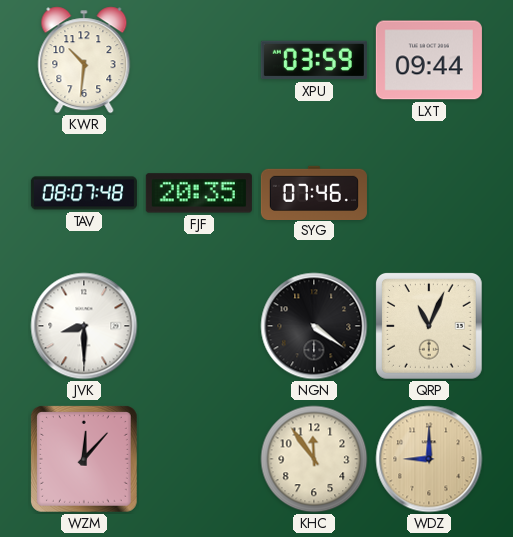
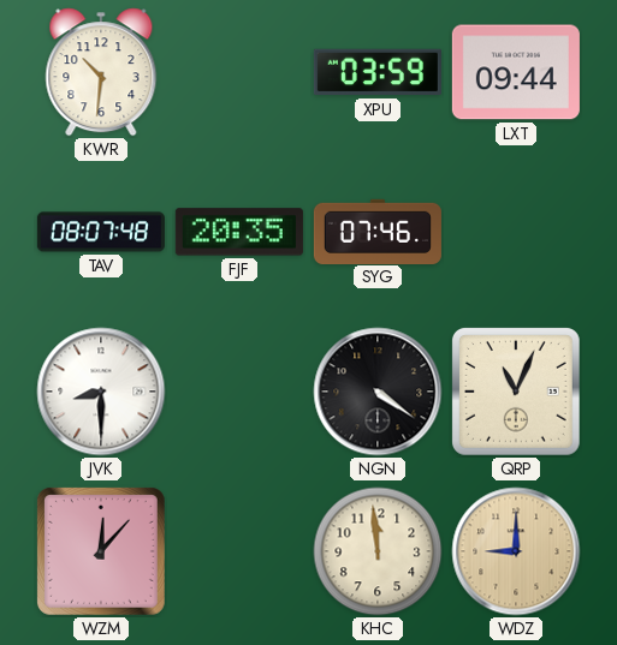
KHC: 11:54 -> 11:59 (378, 551)
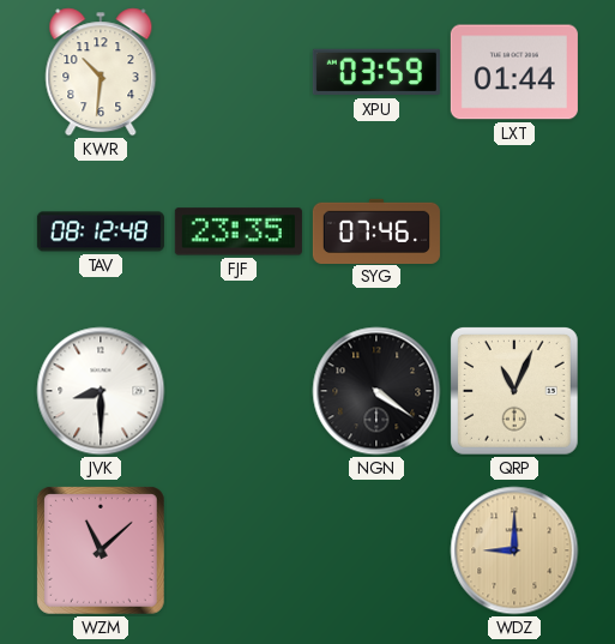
LXT: 09:44 -> 01:44 (514, 72)
TAV: 08:07 -> 08:12 (101, 231)
FJF: 20:35 -> 23:35 (239, 231)
WZM: 12:07 -> 11:08 (101, 550)
KHC: 11:59 -> none (378, 551)
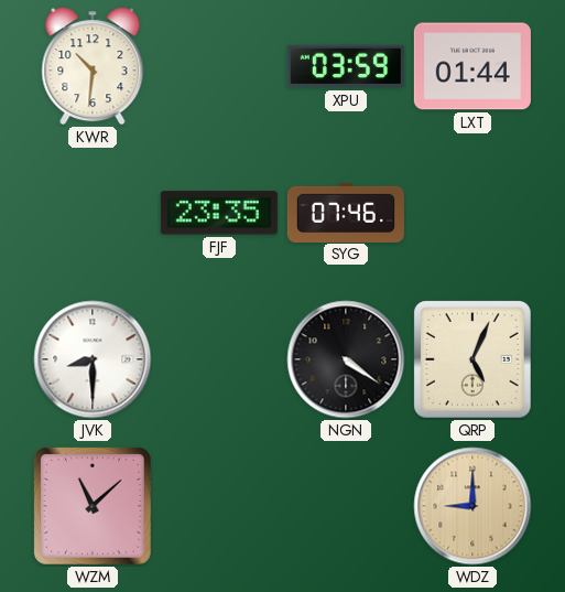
TAV: 08:12 -> none (101, 231)
QRP: 11:04 -> 5:04 (472, 359)
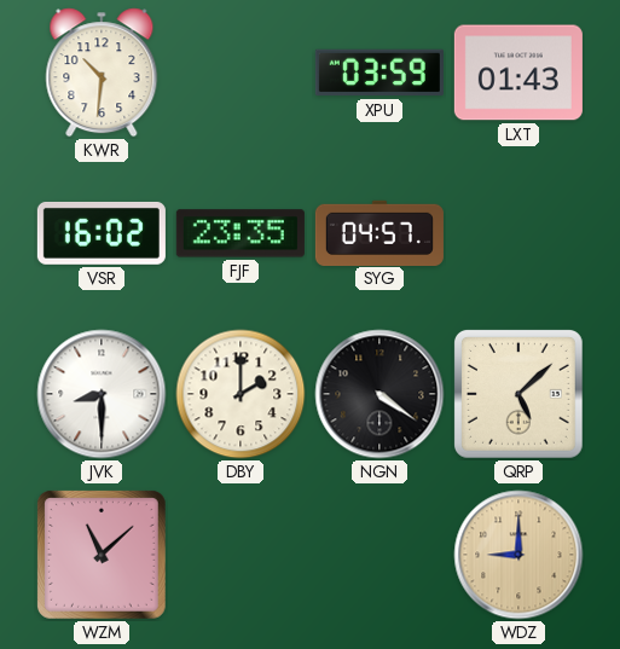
LXT: 01:44 -> 01:43 (518, 73)
VSR: none -> 16:02 (102, 233)
SYG: 07:46 -> 04:57 (379, 232)
DBY: none -> 2:00 (241, 394)
QRP: 5:04 -> 5:08 (518, 394)
